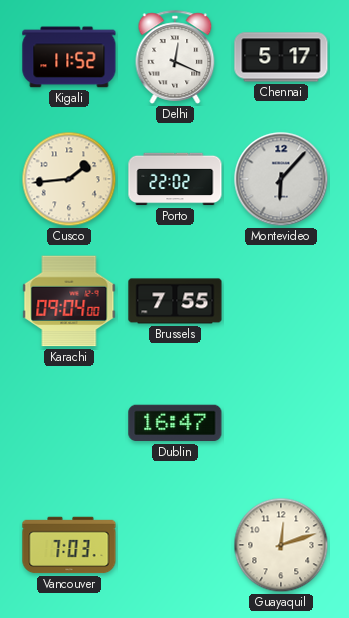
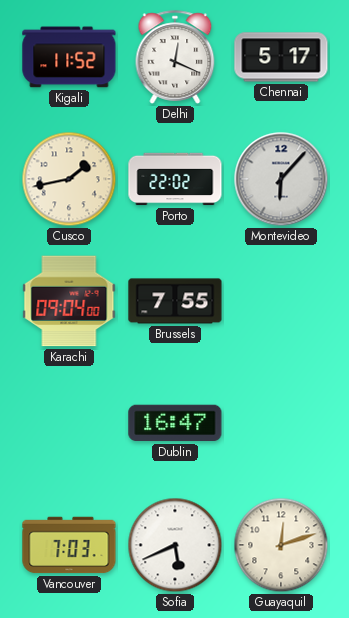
Cusco: 1:44 -> 1:43 (69, 179)
Sofia: none -> 5:41 (175, 545)
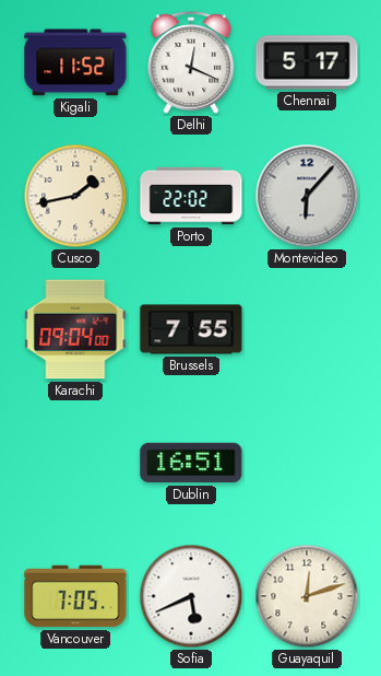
Dublin: 16:47 -> 16:51 (191, 463)
Vancouver: 7:03 -> 7:05 (75, 596)
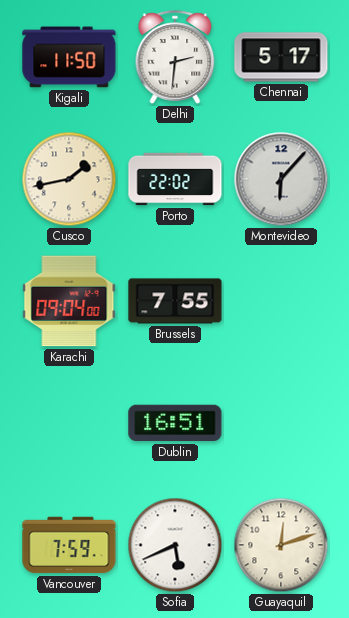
Kigali: 11:52 -> 11:50 (69, 57)
Delhi: 12:19 -> 2:31 (175, 57)
Vancouver: 7:05 -> 7:59 (69, 545)
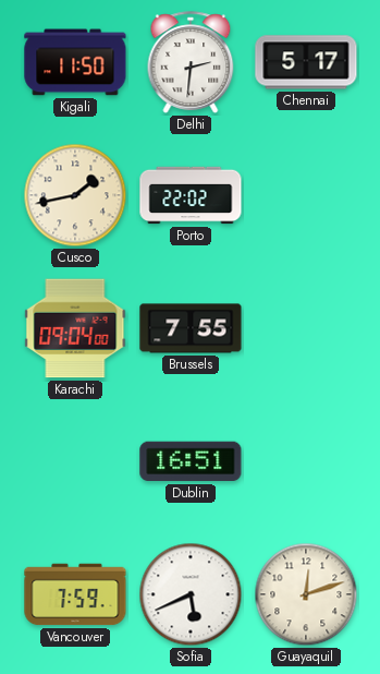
Montevideo: 6:07 -> none (281, 179)
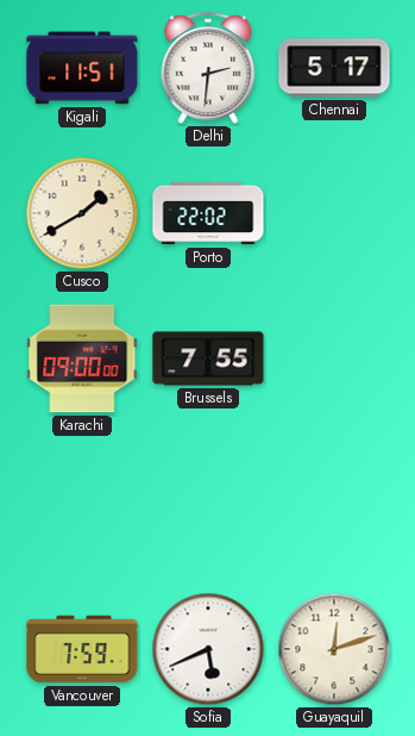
Kigali: 11:50 -> 11:51 (82, 68)
Cusco: 1:43 -> 1:40 (82, 213)
Karachi: 09:04 -> 09:00 (82, 358)
Dublin: 16:51 -> none (191, 461)
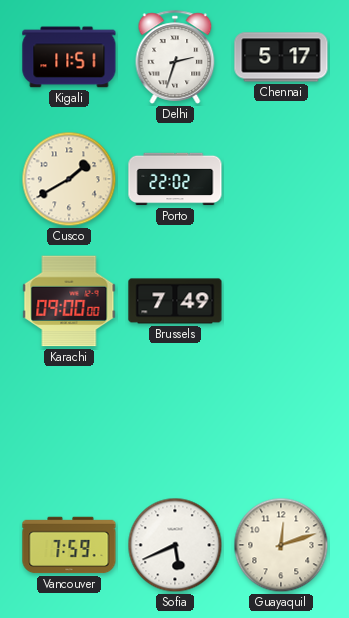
Delhi: 2:31 -> 2:33 (175, 57)
Brussels: 7:55 -> 7:49 (175, 301)
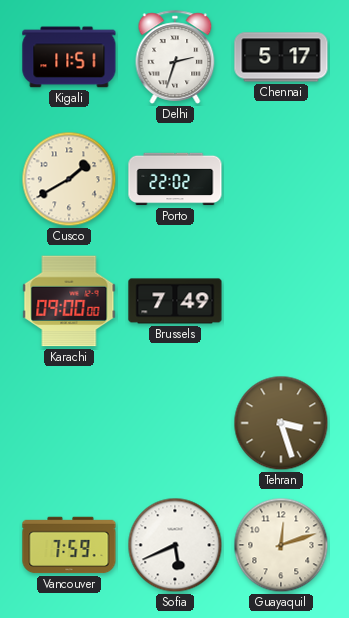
Tehran: none -> 3:27 (281, 423)
